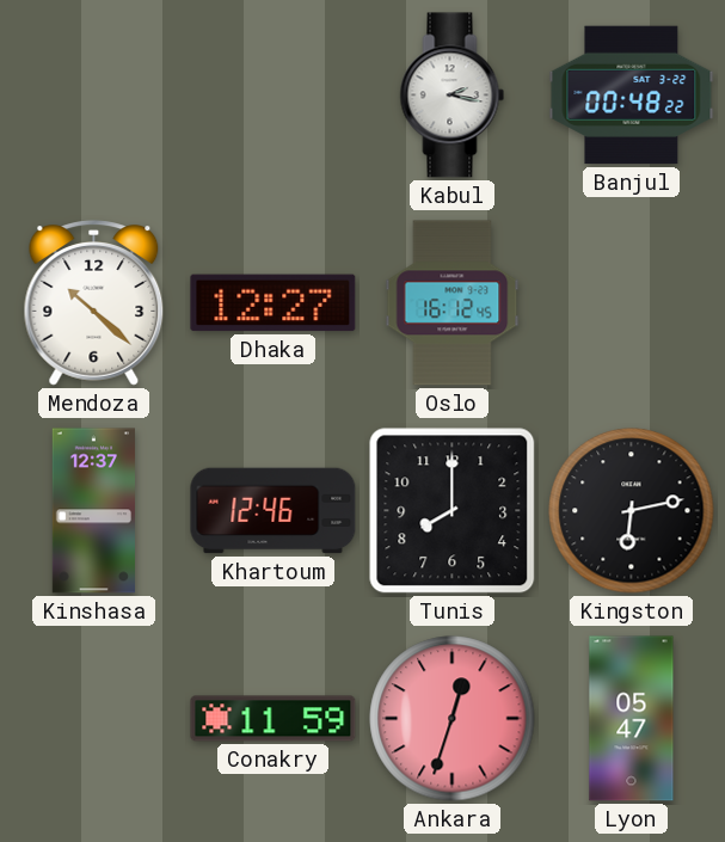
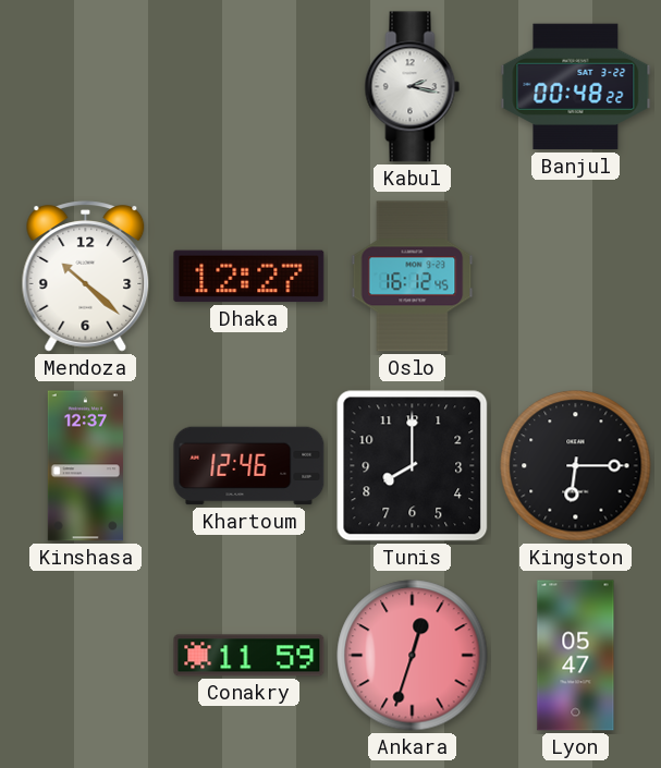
Kingston: 6:13 -> 6:15 (576, 466)
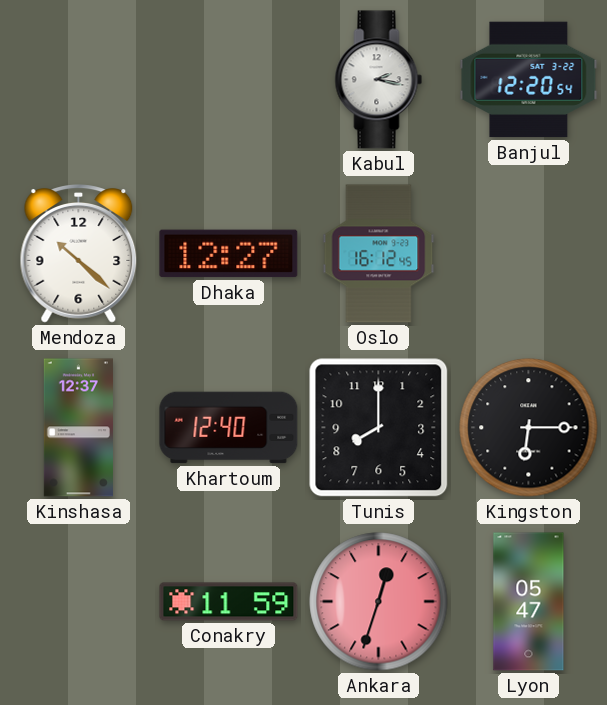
Banjul: 00:48 -> 12:20 (529, 80)
Khartoum: 12:46 -> 12:40 (229, 428)
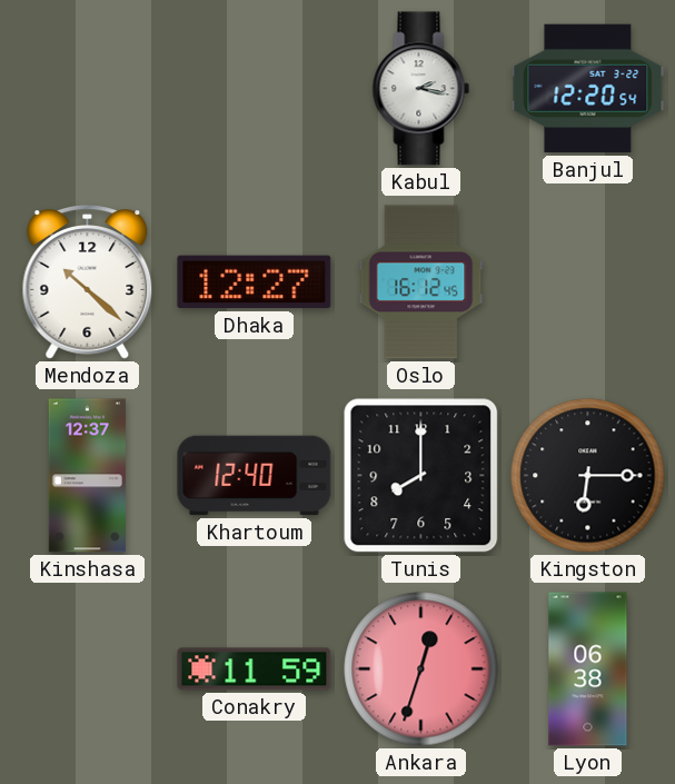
Lyon: 05:47 -> 06:38 (588, 669)
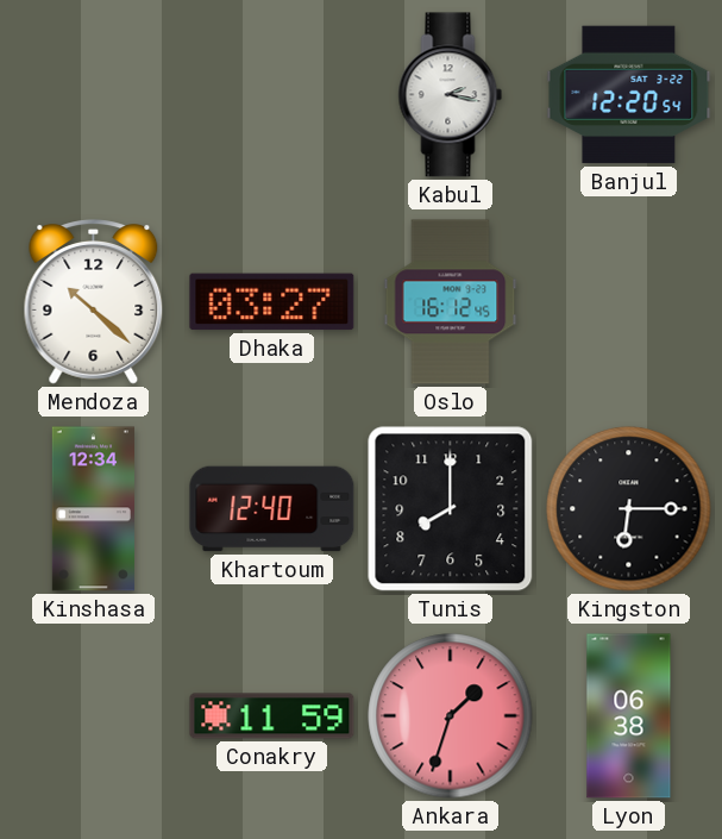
Dhaka: 12:27 -> 03:27 (272, 302)
Kinshasa: 12:37 -> 12:34 (93, 509)
Ankara: 12:33 -> 1:33 (451, 716)
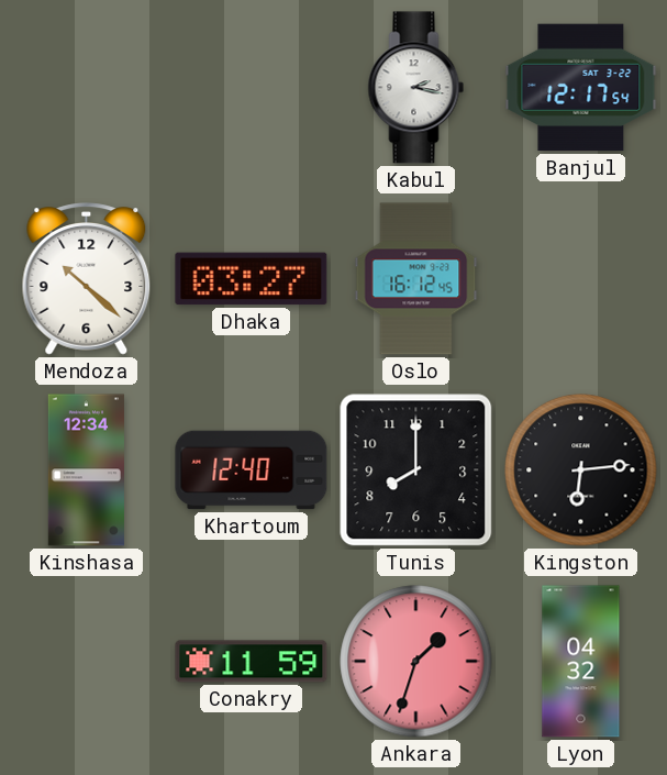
Banjul: 12:20 -> 12:17 (581, 88)
Kingston: 6:15 -> 6:14 (581, 470)
Lyon: 06:38 -> 04:32 (581, 662)
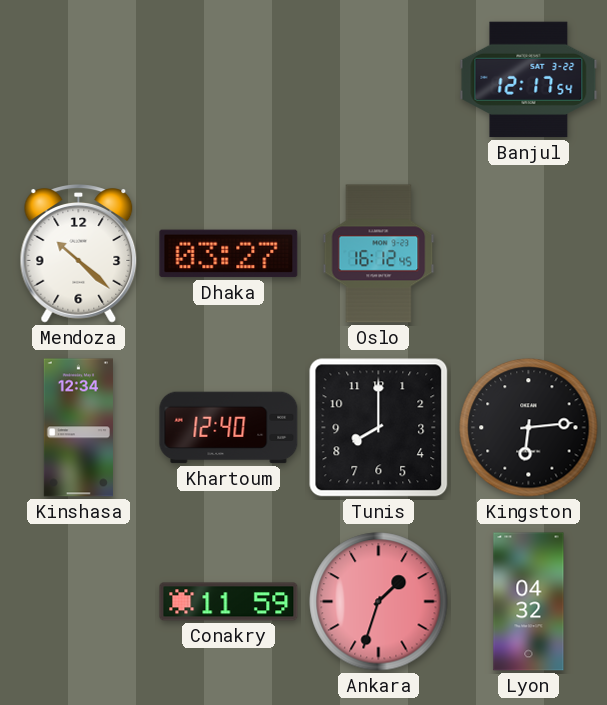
Kabul: 2:17 -> none (416, 88)
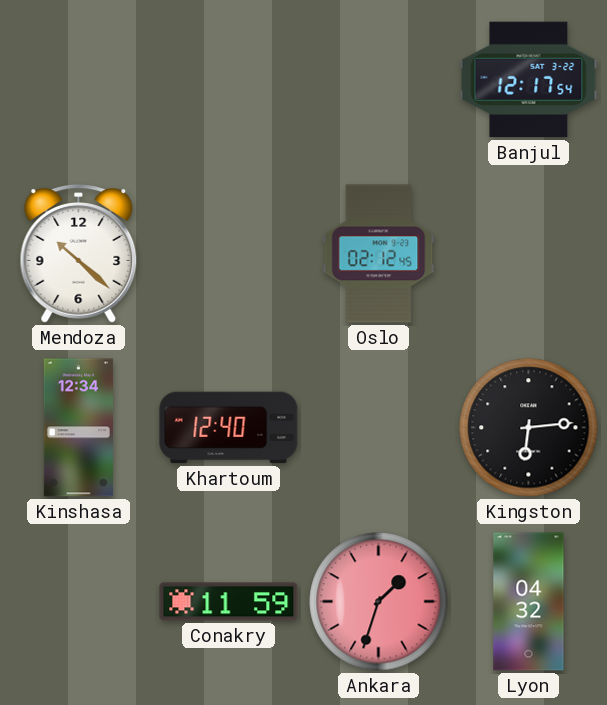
Dhaka: 03:27 -> none (229, 254)
Oslo: 16:12 -> 02:12 (379, 254)
Tunis: 8:00 -> none (379, 428)
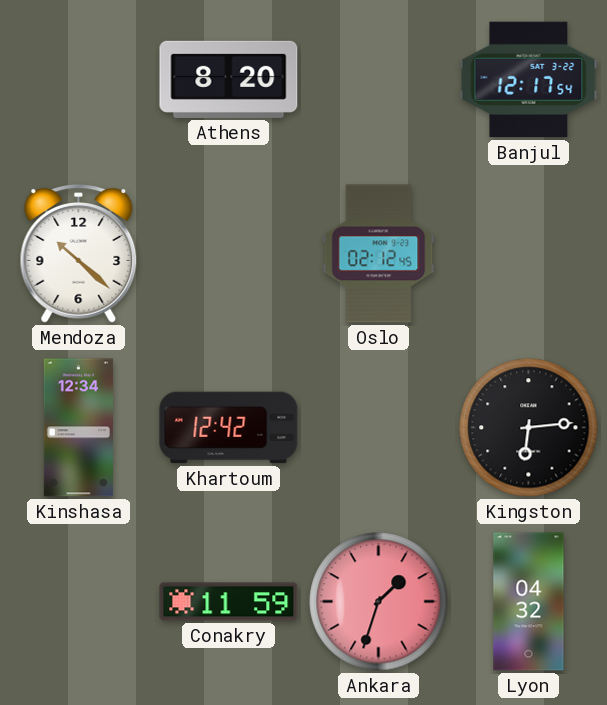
Athens: none -> 8:20 (229, 79)
Khartoum: 12:40 -> 12:42 (229, 428)
